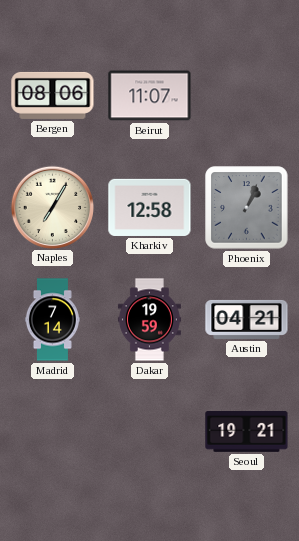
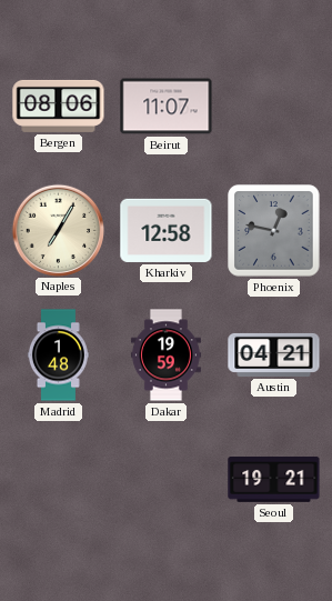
Phoenix: 1:04 -> 12:47 (274, 231)
Madrid: 7:14 -> 1:48 (58, 355)
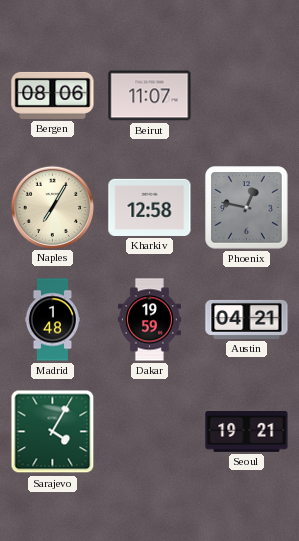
Sarajevo: none -> 4:05 (53, 432)
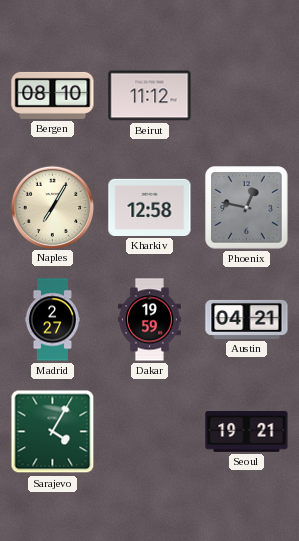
Bergen: 08:06 -> 08:10 (53, 95)
Beirut: 11:07 -> 11:12 (150, 96)
Madrid: 1:48 -> 2:27 (52, 320)
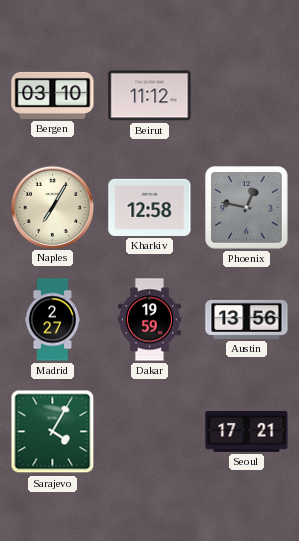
Bergen: 08:10 -> 03:10 (53, 95)
Austin: 04:21 -> 13:56 (247, 319)
Seoul: 19:21 -> 17:21 (247, 432)
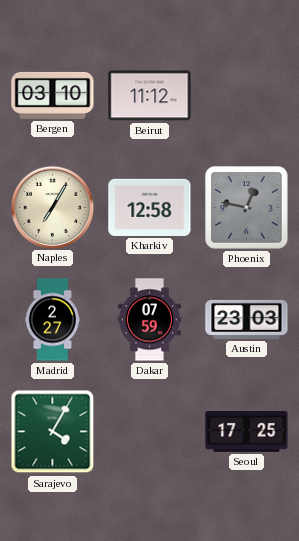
Dakar: 19:59 -> 07:59 (149, 320)
Austin: 13:56 -> 23:03 (247, 319)
Seoul: 17:21 -> 17:25 (247, 432)
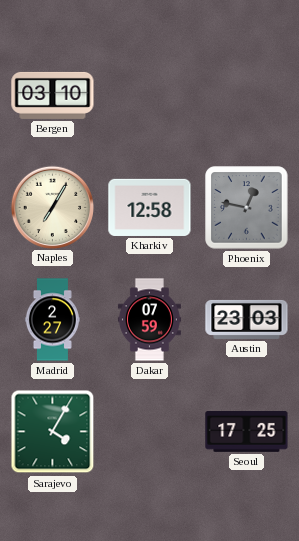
Beirut: 11:12 -> none (150, 96)
